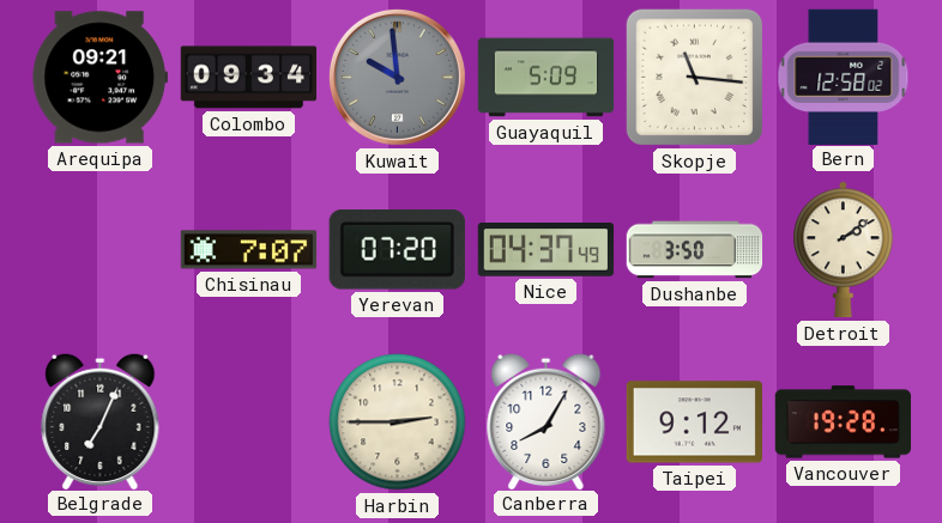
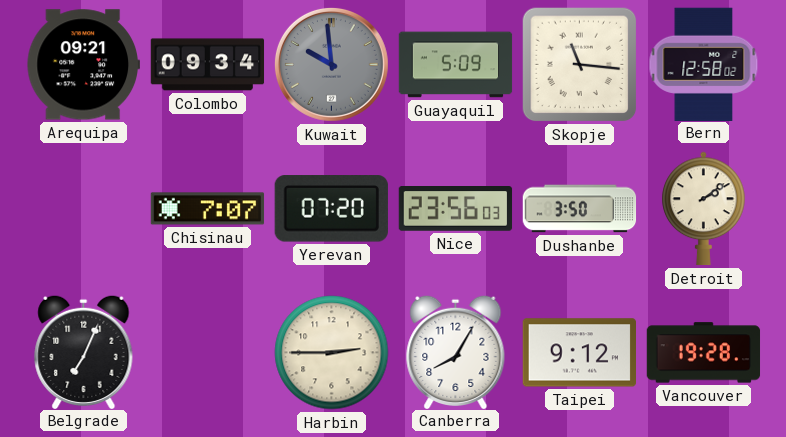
Nice: 04:37 -> 23:56 (456, 209)
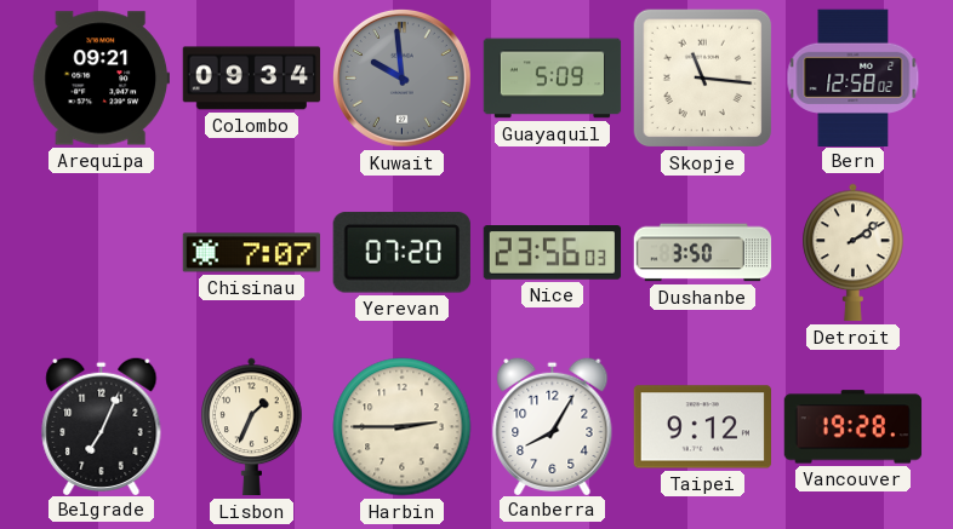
Lisbon: none -> 1:34 (252, 427)
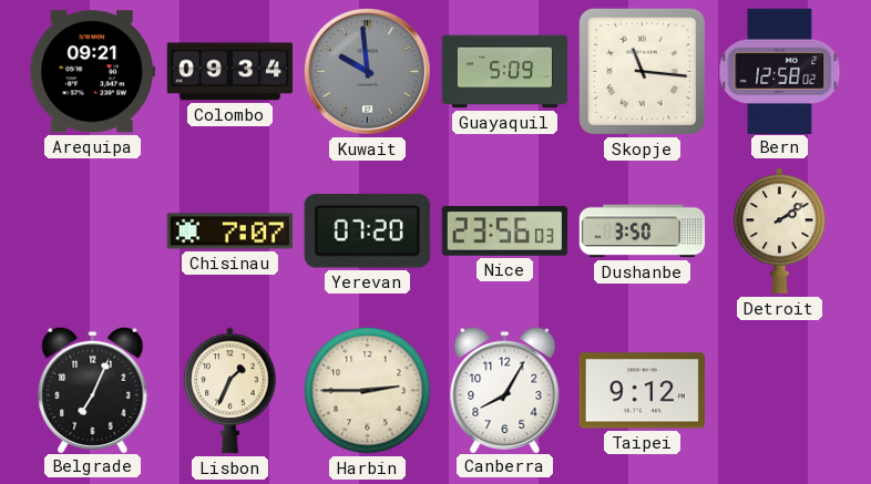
Vancouver: 19:28 -> none (854, 427)
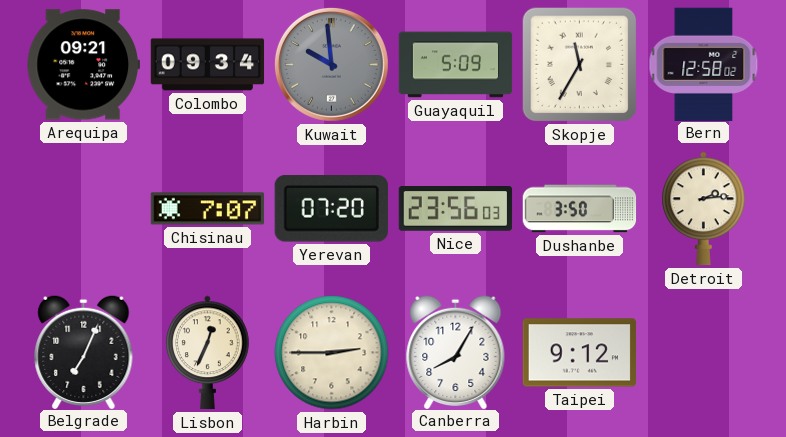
Skopje: 11:16 -> 11:35 (580, 65)
Detroit: 2:09 -> 2:14 (704, 209)
Lisbon: 1:34 -> 12:34 (208, 353)
